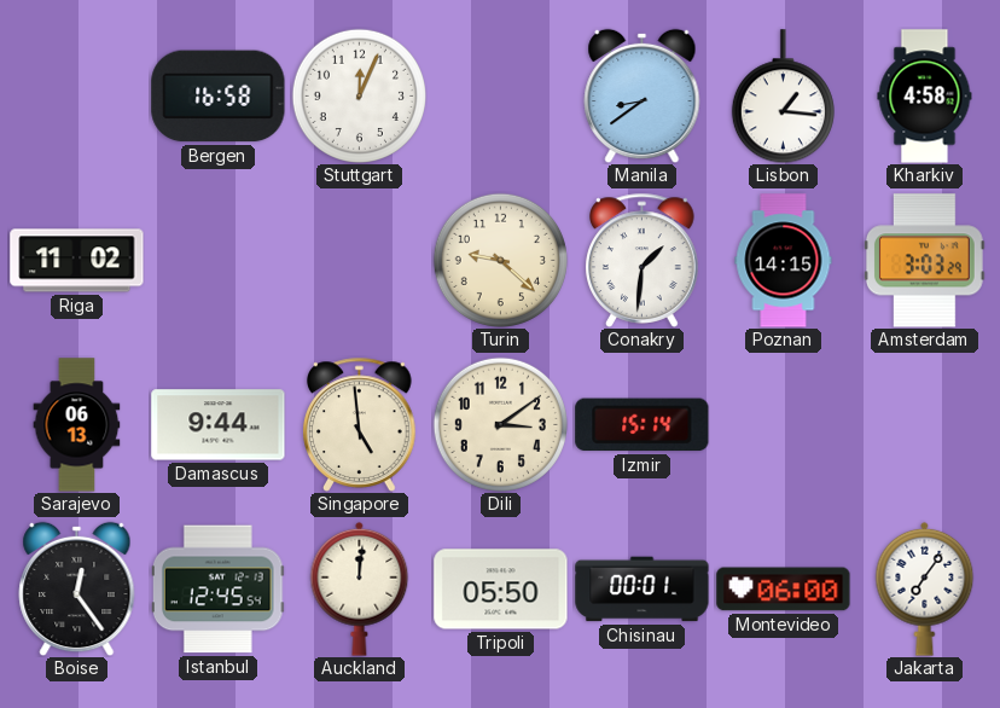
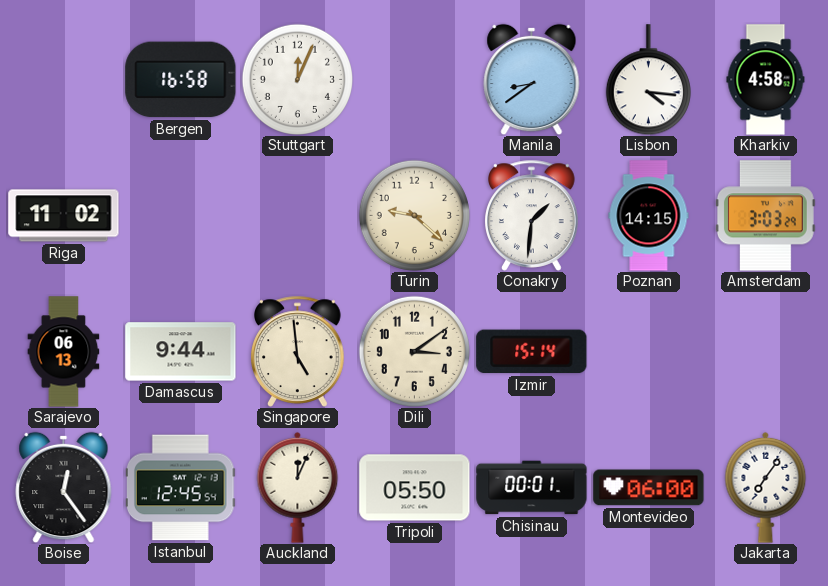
Lisbon: 1:16 -> 4:16 (648, 80)
Auckland: 12:01 -> 12:04 (298, 487)
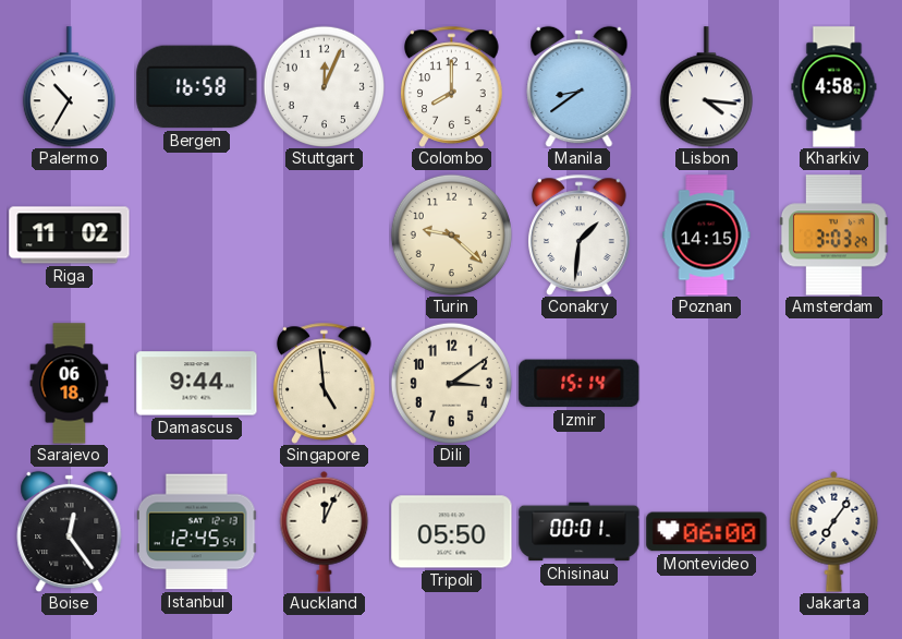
Palermo: none -> 10:35 (69, 87)
Colombo: none -> 8:00 (452, 86)
Sarajevo: 06:13 -> 06:18 (70, 384)
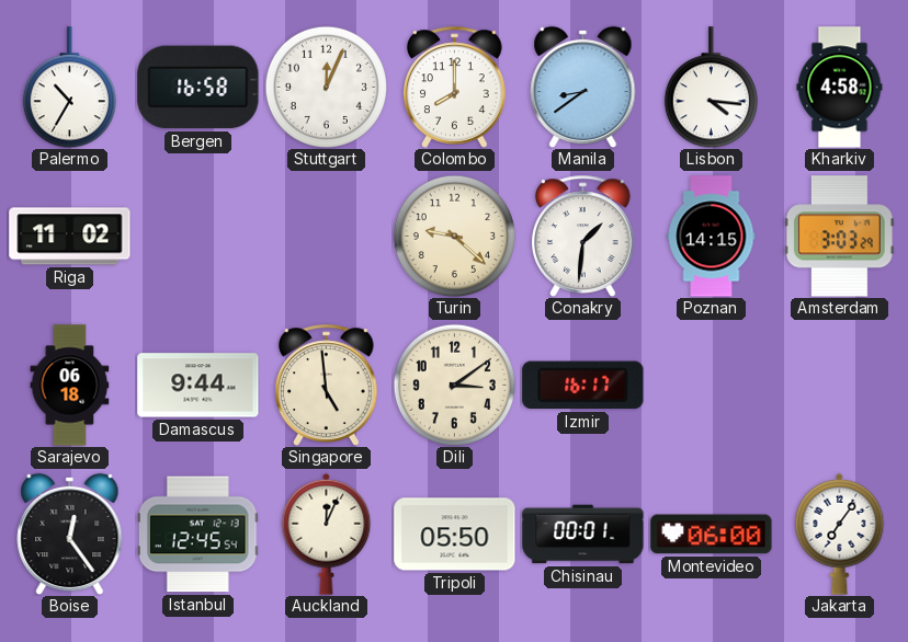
Izmir: 15:14 -> 16:17 (583, 386)
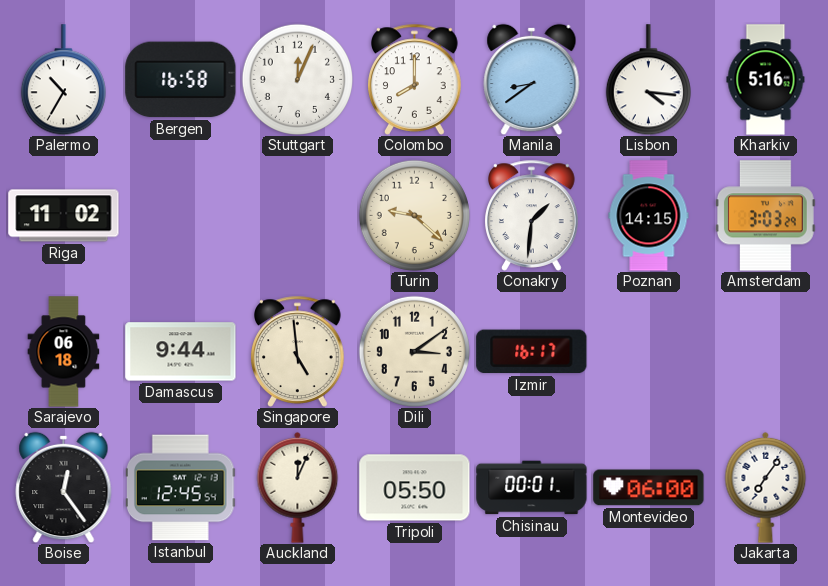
Kharkiv: 4:58 -> 5:16 (766, 80)
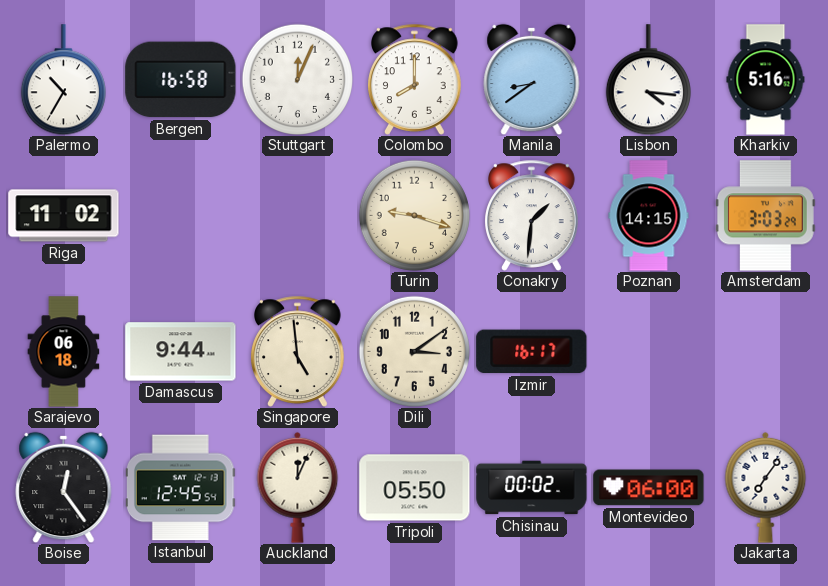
Turin: 9:22 -> 9:18 (414, 215)
Chisinau: 00:01 -> 00:02 (532, 488)
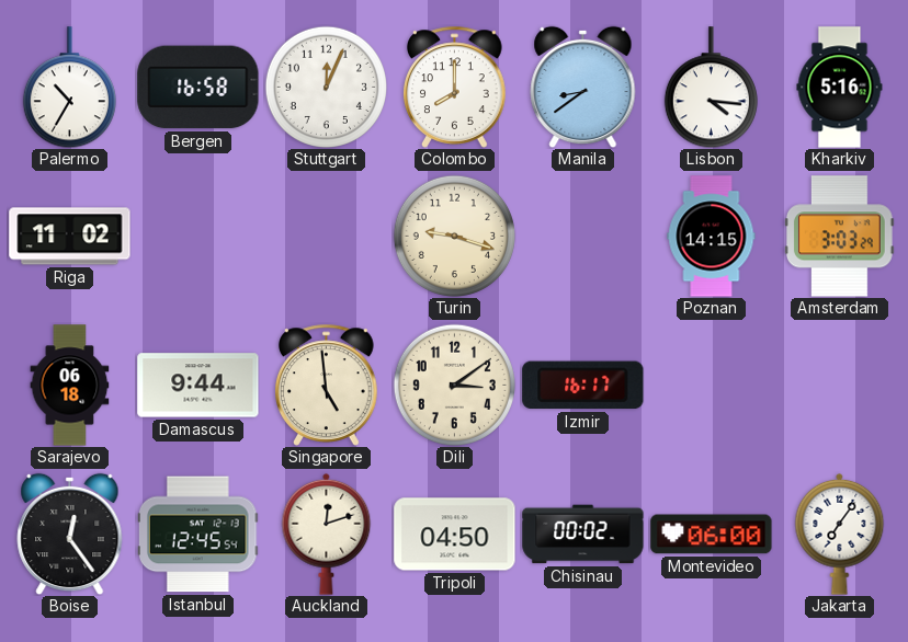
Conakry: 1:31 -> none (532, 215)
Auckland: 12:04 -> 12:12 (327, 534)
Tripoli: 05:50 -> 04:50 (455, 535)
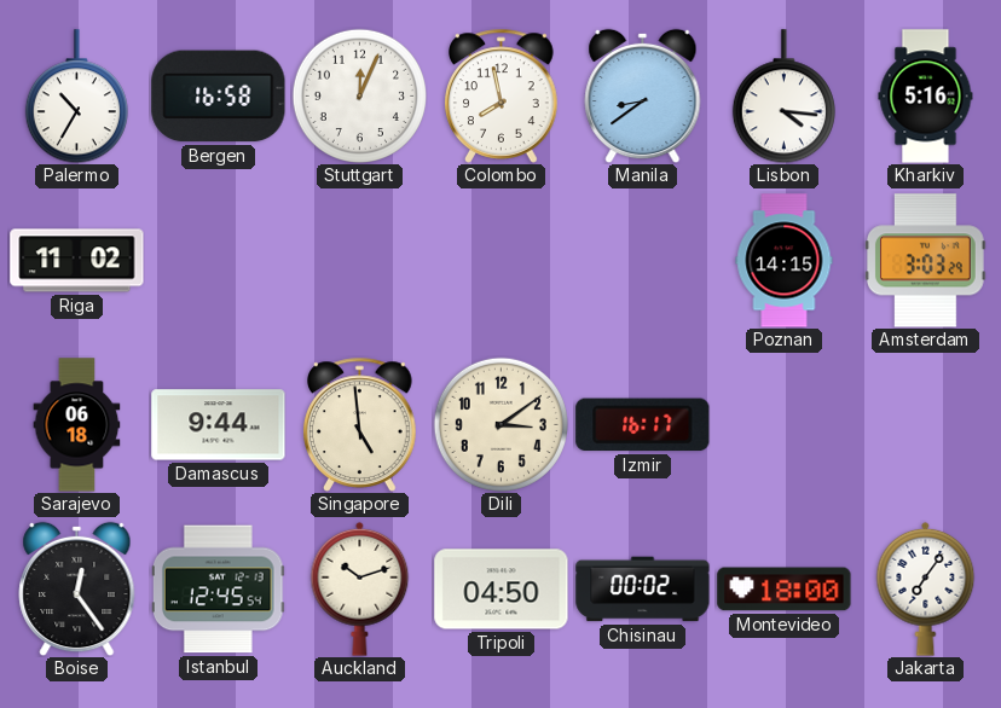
Colombo: 8:00 -> 7:58 (502, 95)
Turin: 9:18 -> none (454, 236)
Auckland: 12:12 -> 10:12 (360, 588)
Montevideo: 06:00 -> 18:00 (785, 590)
